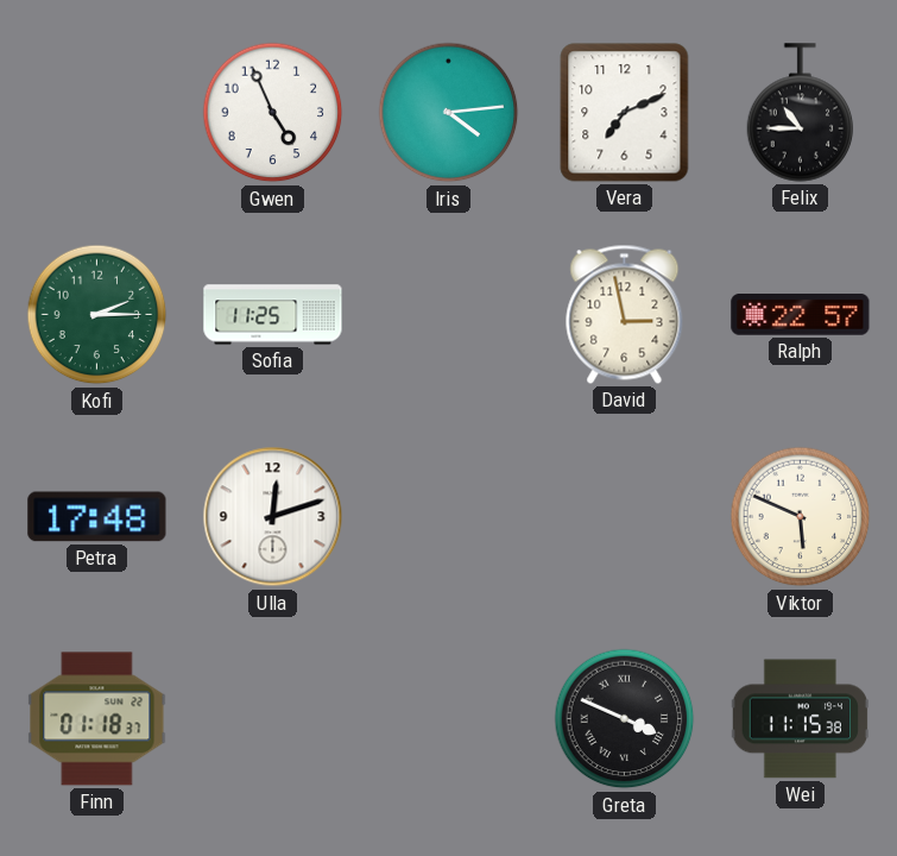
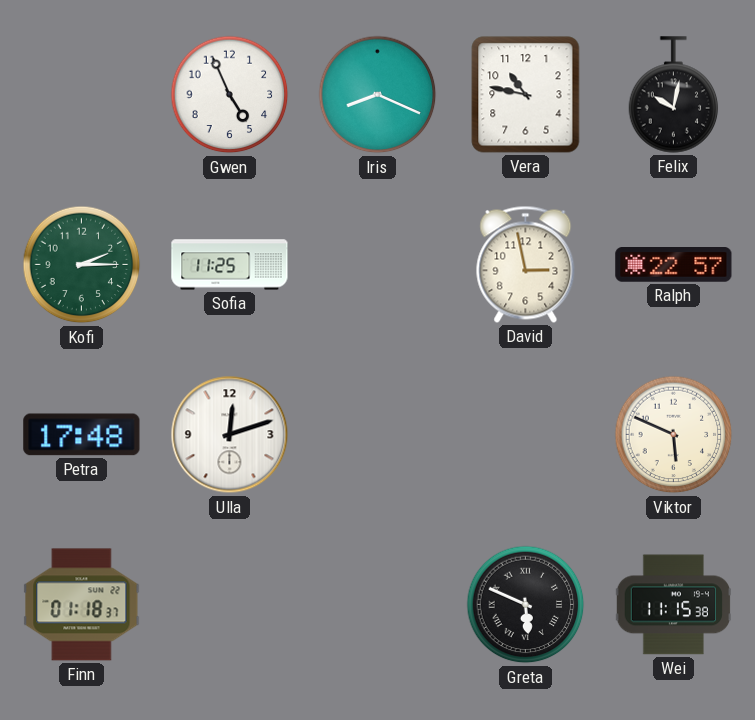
Iris: 4:14 -> 8:19 (378, 95)
Vera: 7:11 -> 10:47 (526, 95)
Felix: 10:45 -> 10:02 (674, 95)
Greta: 3:49 -> 5:49 (526, 605)
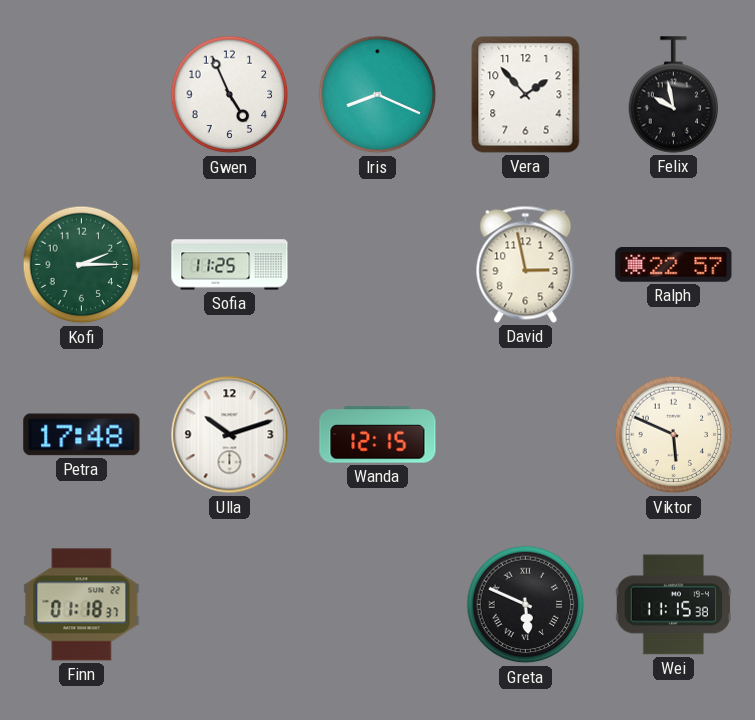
Vera: 10:47 -> 1:53 (526, 95)
Felix: 10:02 -> 9:58 (674, 95)
Ulla: 12:12 -> 10:12 (230, 435)
Wanda: none -> 12:15 (378, 435)
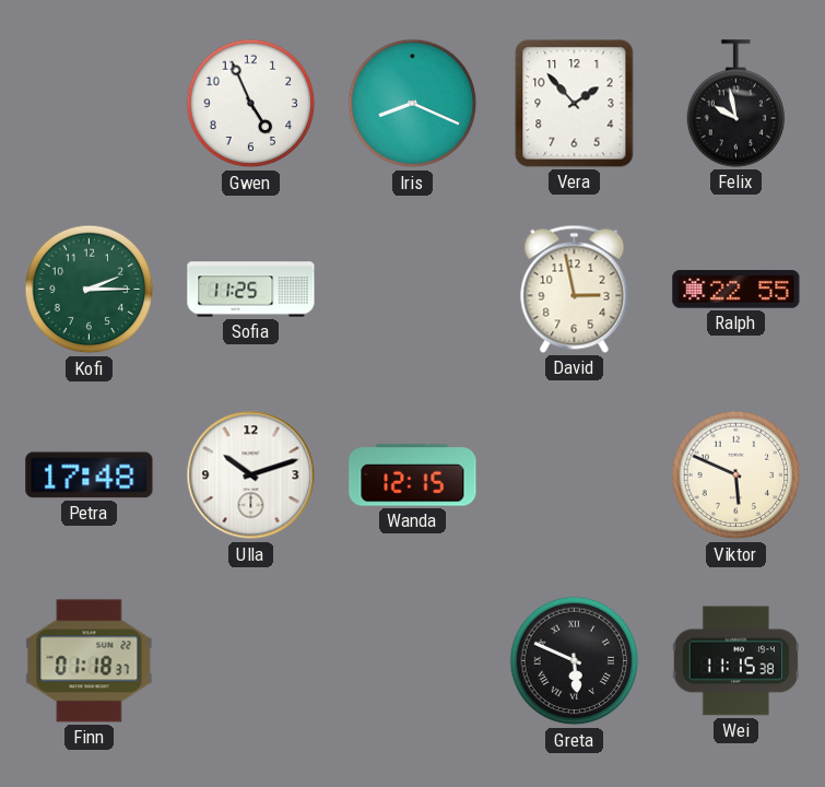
Ralph: 22:57 -> 22:55 (736, 290)
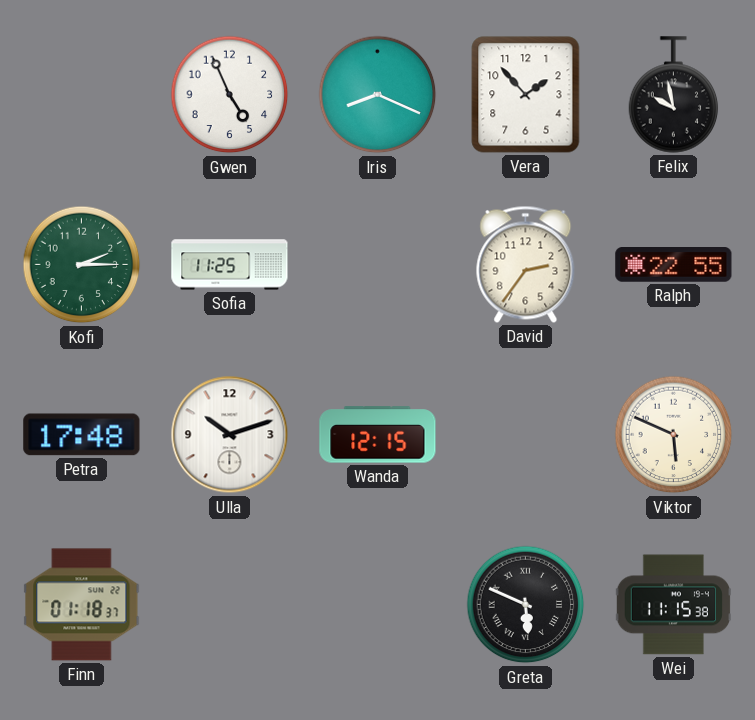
David: 2:58 -> 2:36 (526, 264)
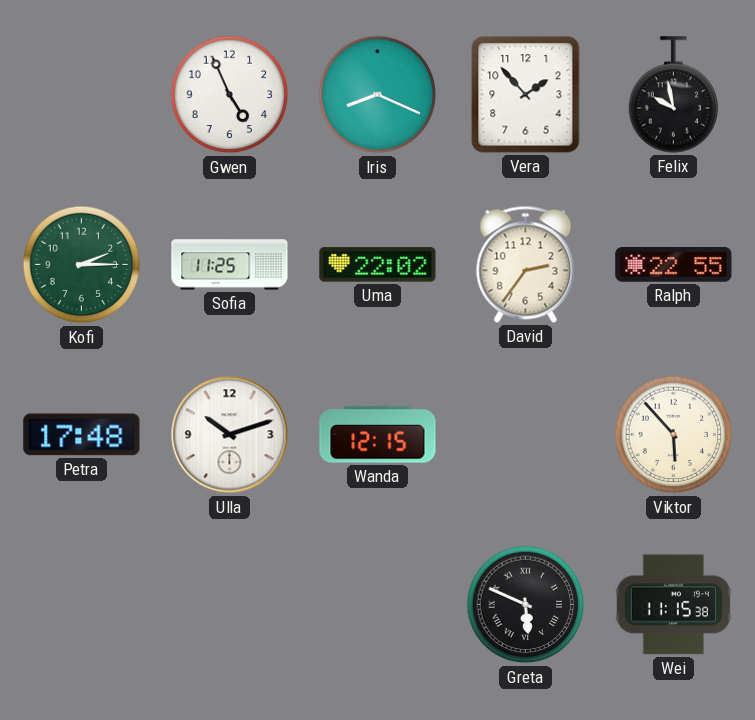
Uma: none -> 22:02 (378, 265)
Viktor: 5:49 -> 5:53 (674, 435)
Finn: 01:18 -> none (82, 605)
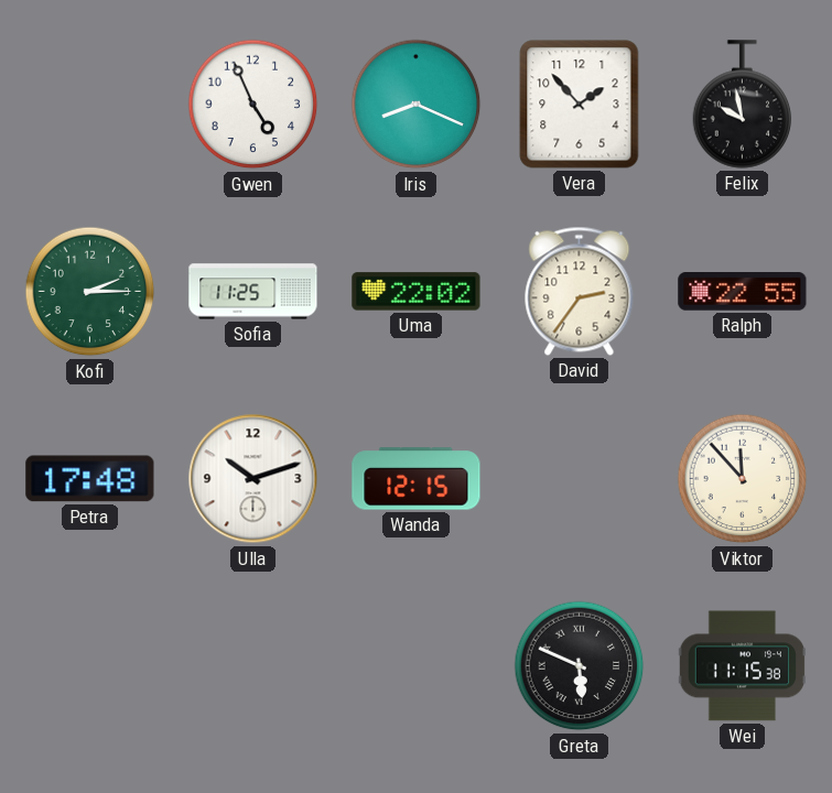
Viktor: 5:53 -> 11:53 (743, 479)
